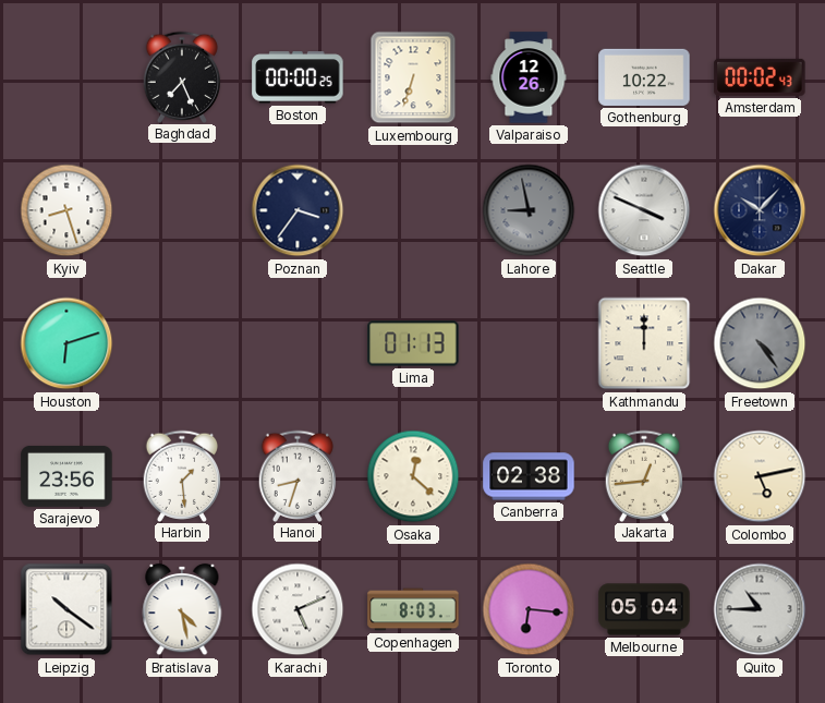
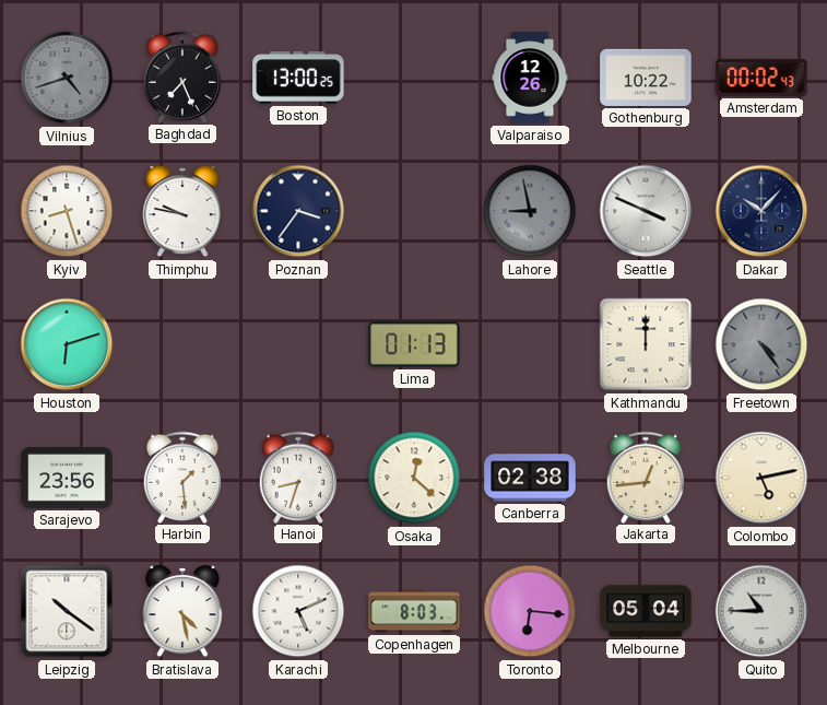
Vilnius: none -> 4:42 (67, 78)
Boston: 00:00 -> 13:00 (298, 78)
Luxembourg: 6:33 -> none (413, 77)
Thimphu: none -> 9:47 (182, 211)
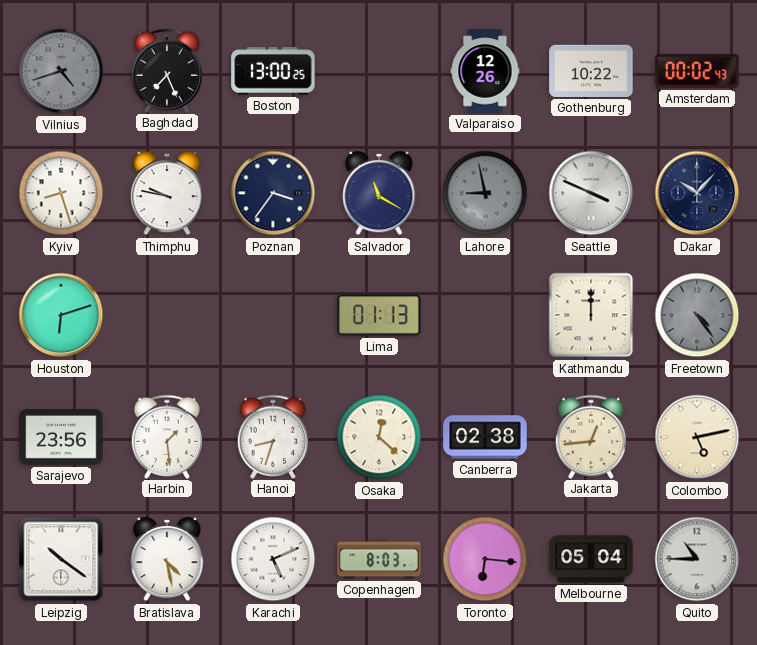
Salvador: none -> 11:20 (379, 193)
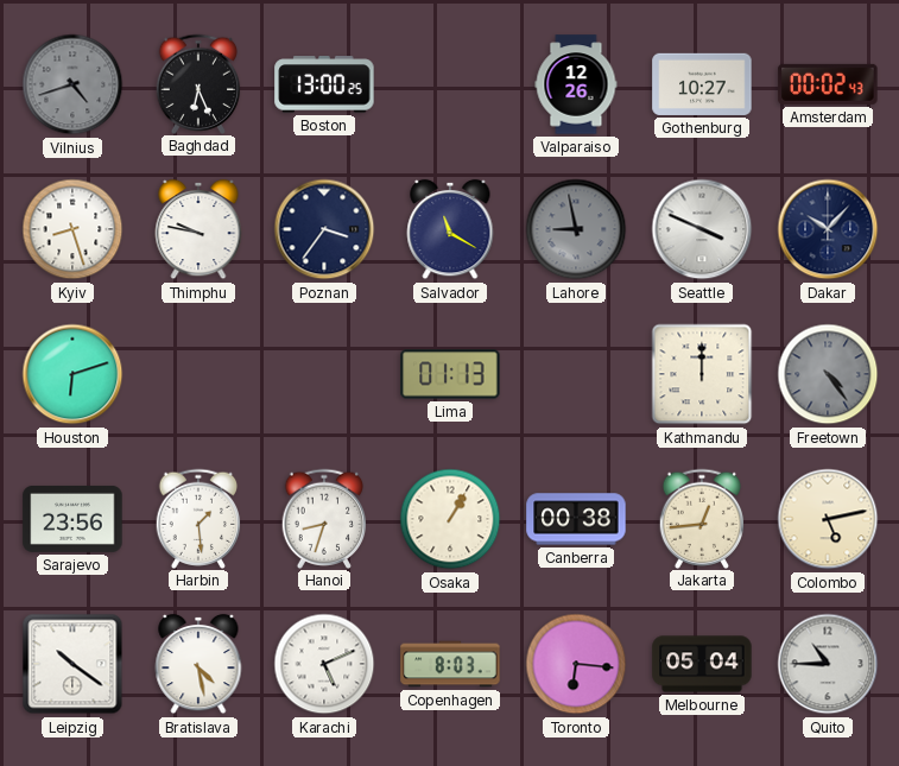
Baghdad: 7:26 -> 6:26 (198, 83)
Gothenburg: 10:22 -> 10:27 (702, 84)
Osaka: 12:22 -> 1:05 (450, 519)
Canberra: 02:38 -> 00:38 (576, 519)
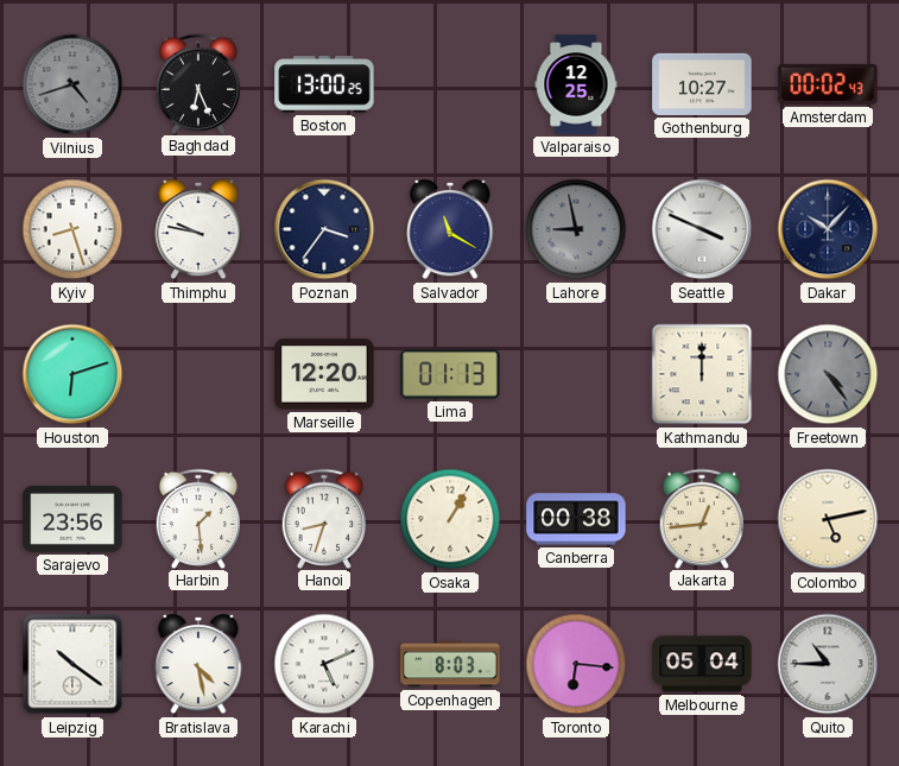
Valparaiso: 12:26 -> 12:25 (576, 84)
Marseille: none -> 12:20 (324, 374)
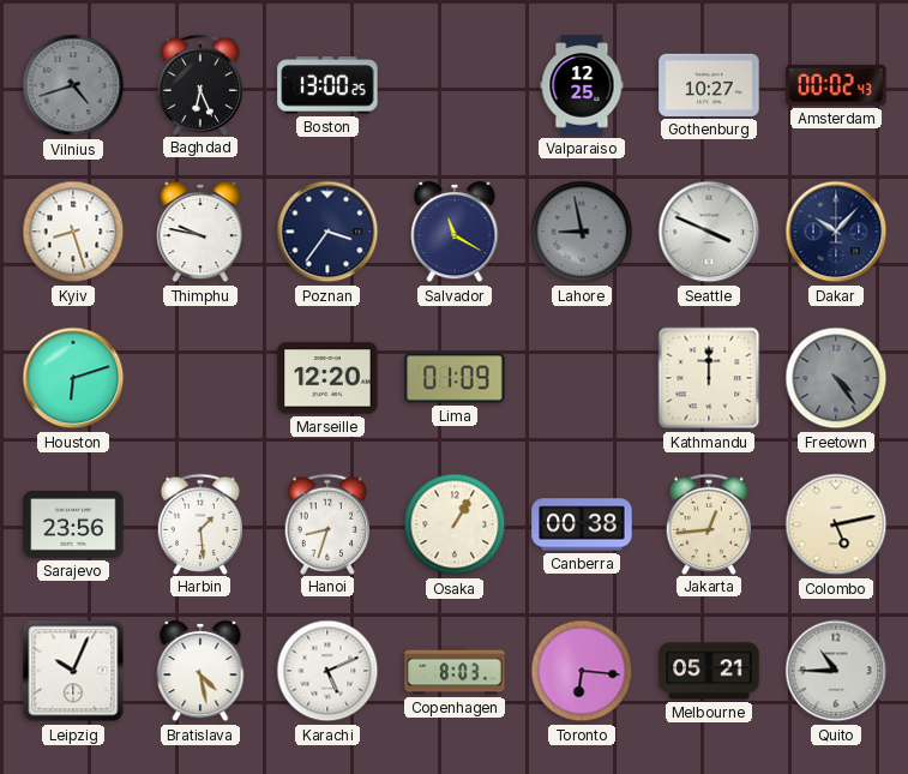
Lima: 01:13 -> 01:09 (455, 378)
Leipzig: 10:21 -> 10:04 (73, 671)
Melbourne: 05:04 -> 05:21 (709, 671)
